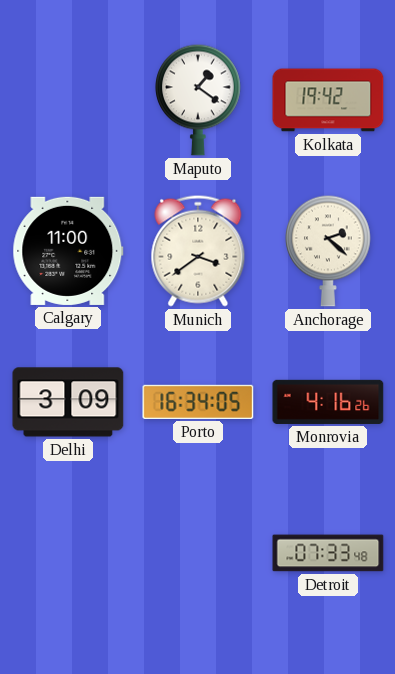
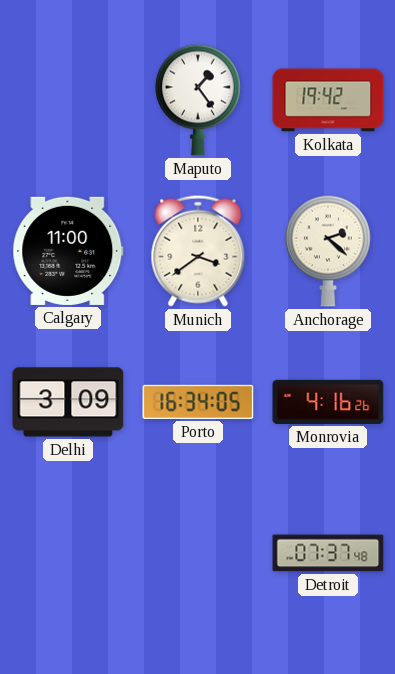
Maputo: 1:21 -> 1:24 (199, 100)
Detroit: 07:33 -> 07:37 (328, 553)
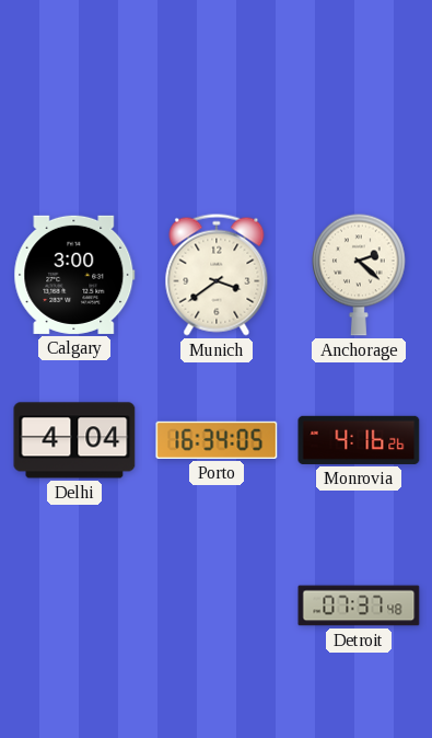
Maputo: 1:24 -> none (199, 100)
Kolkata: 19:42 -> none (328, 100)
Calgary: 11:00 -> 3:00 (74, 275)
Delhi: 3:09 -> 4:04 (74, 440)
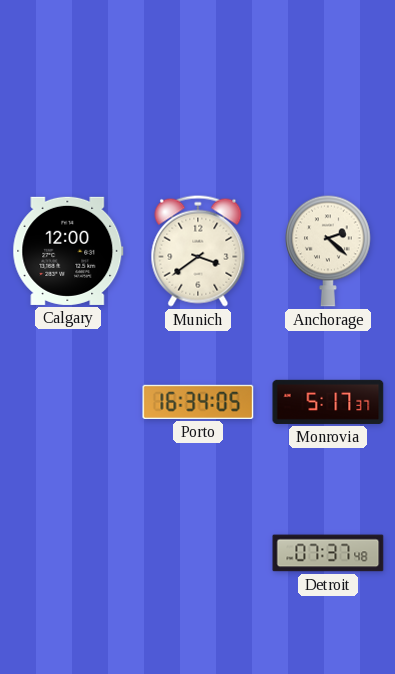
Calgary: 3:00 -> 12:00 (68, 251)
Delhi: 4:04 -> none (74, 440)
Monrovia: 4:16 -> 5:17 (328, 402)
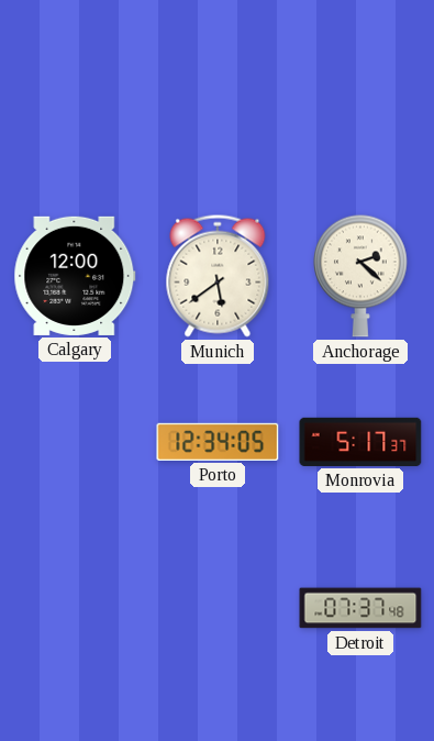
Munich: 3:39 -> 5:39 (218, 276)
Porto: 16:34 -> 12:34 (218, 442)
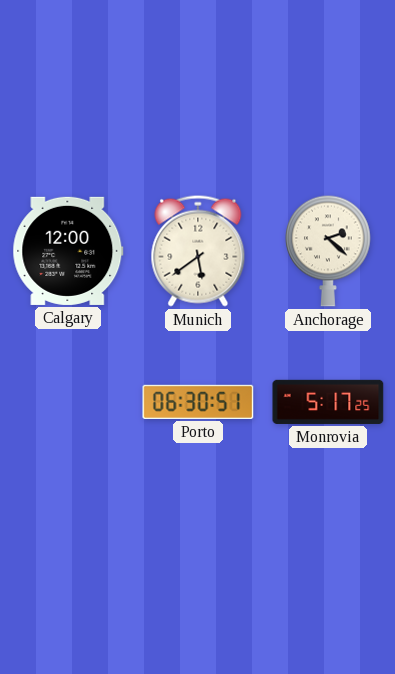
Porto: 12:34 -> 06:30 (198, 402)
Monrovia: 5:17:37 -> 5:17:25 (328, 402)
Detroit: 07:37 -> none (360, 608)
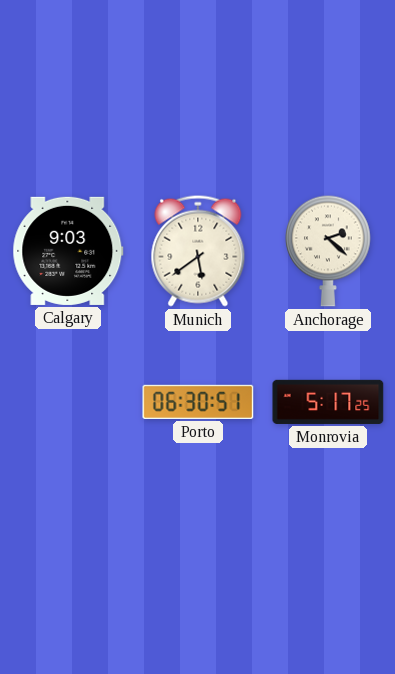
Calgary: 12:00 -> 9:03 (68, 251)
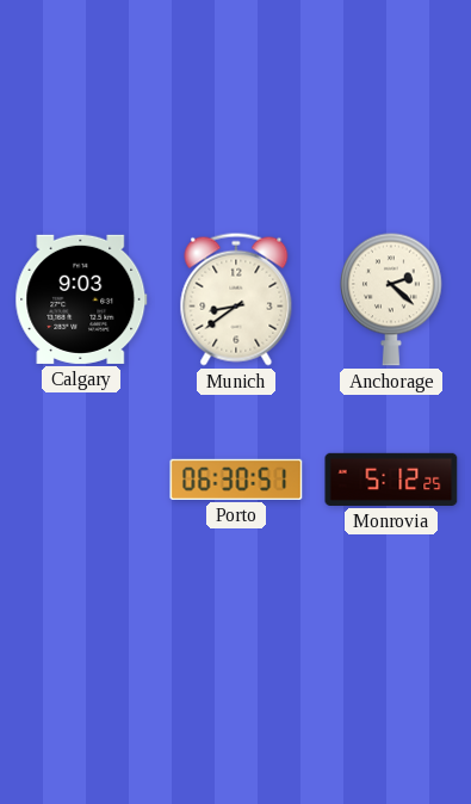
Munich: 5:39 -> 8:39 (236, 299)
Monrovia: 5:17 -> 5:12 (391, 480)
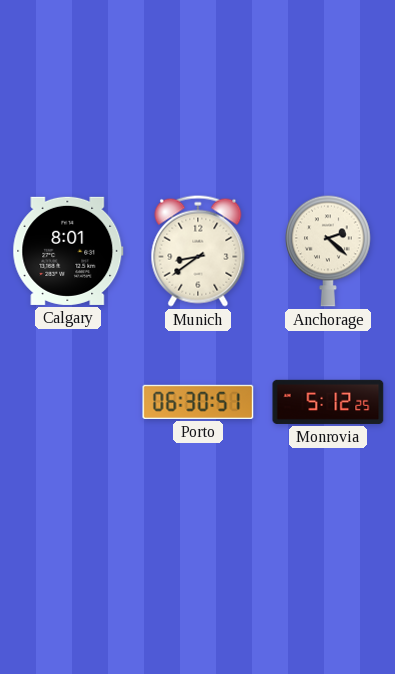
Calgary: 9:03 -> 8:01 (68, 251)
